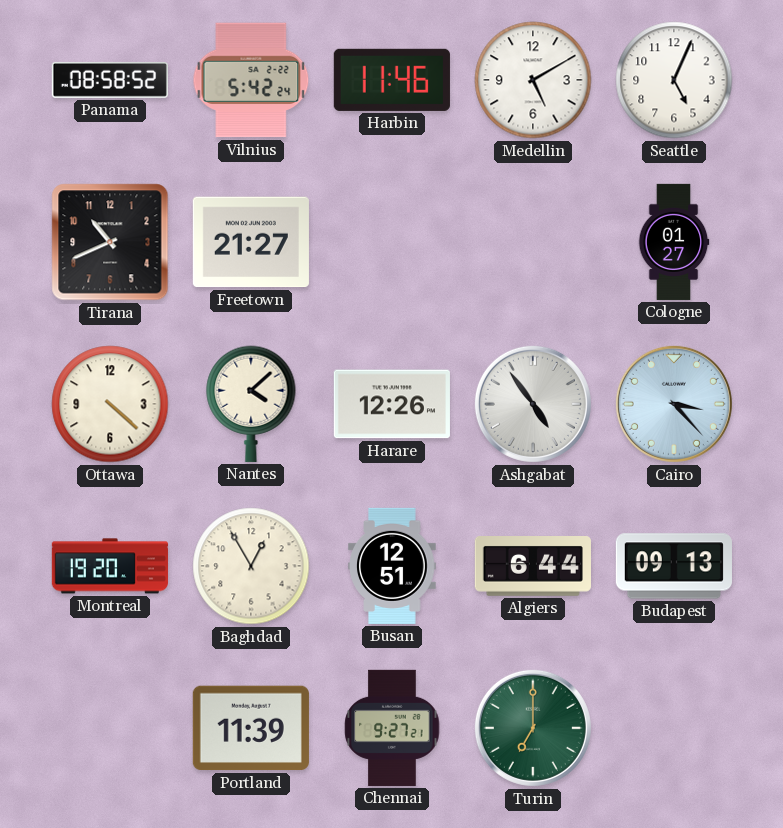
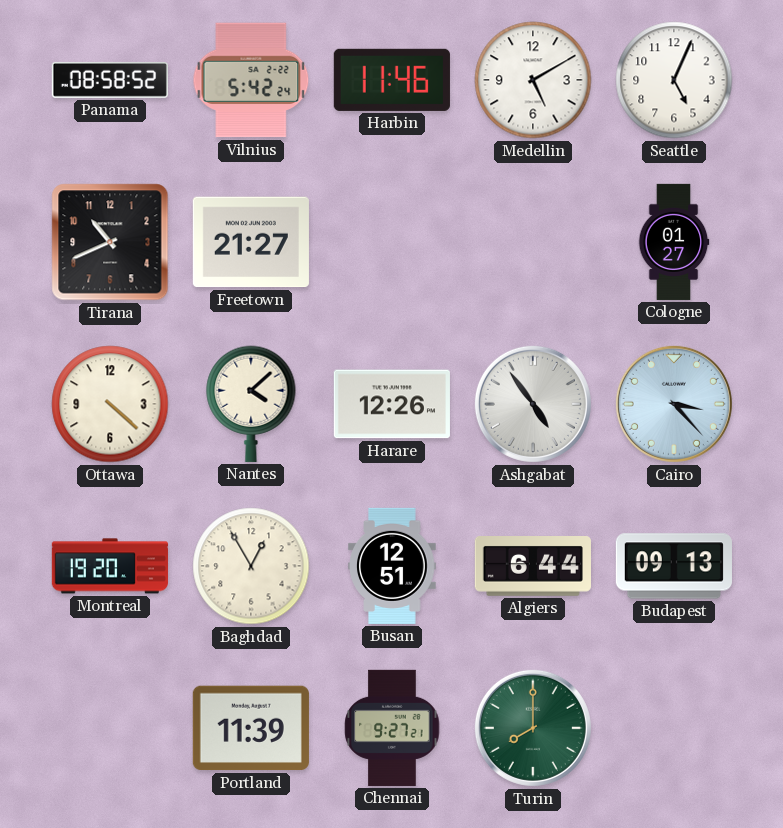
Turin: 7:00 -> 8:00 (533, 728)
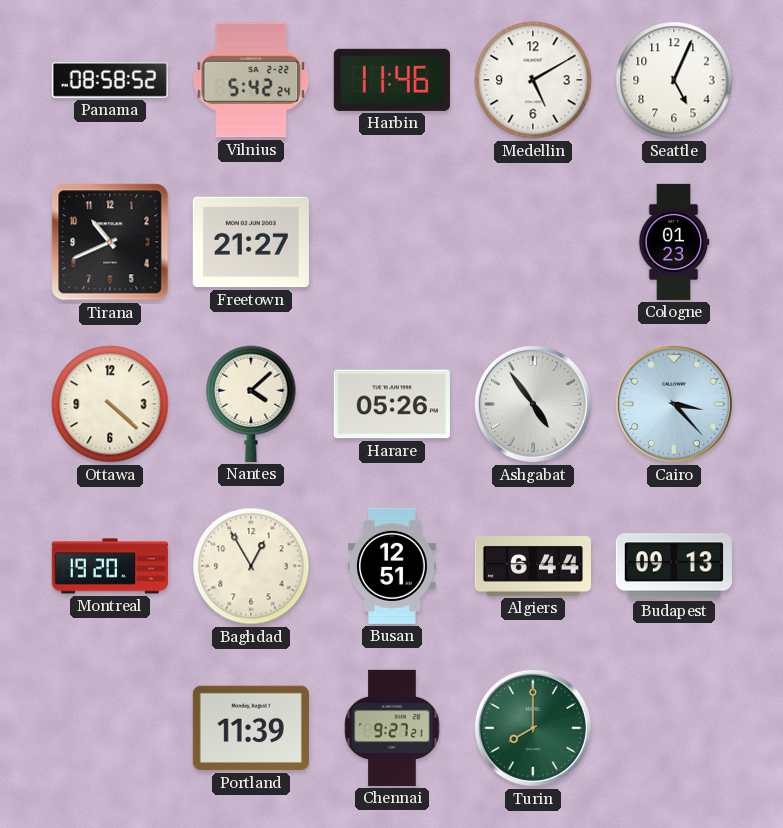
Cologne: 01:27 -> 01:23 (674, 242)
Harare: 12:26 -> 05:26 (392, 404)
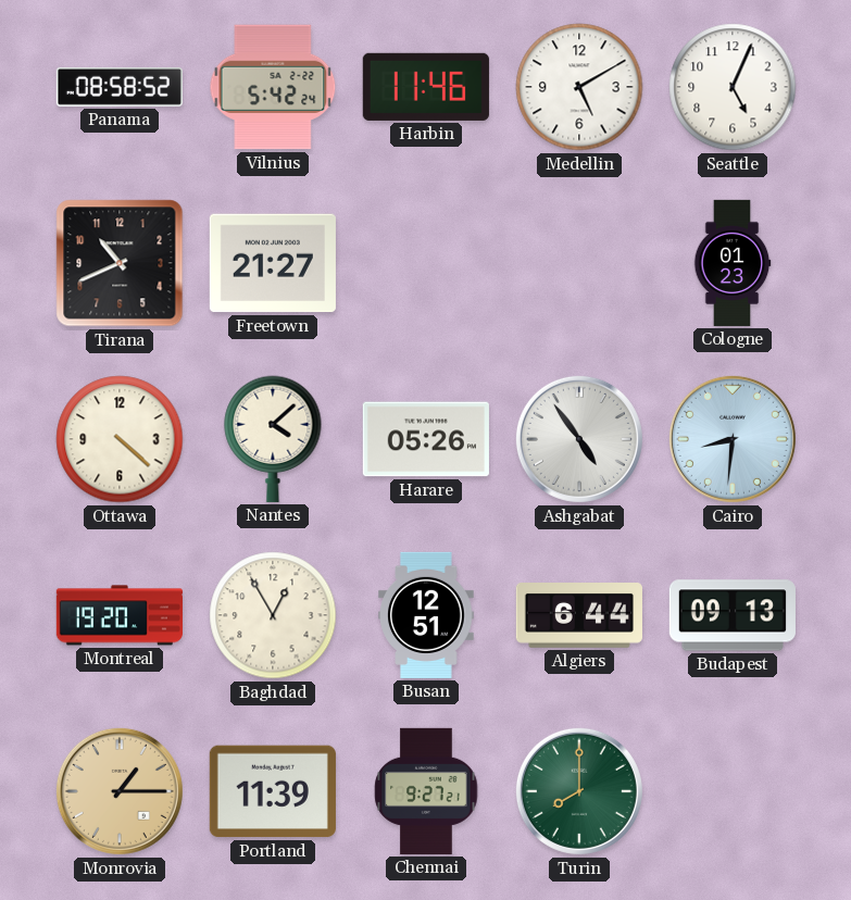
Cairo: 3:23 -> 8:31 (733, 439)
Monrovia: none -> 1:15 (120, 791)
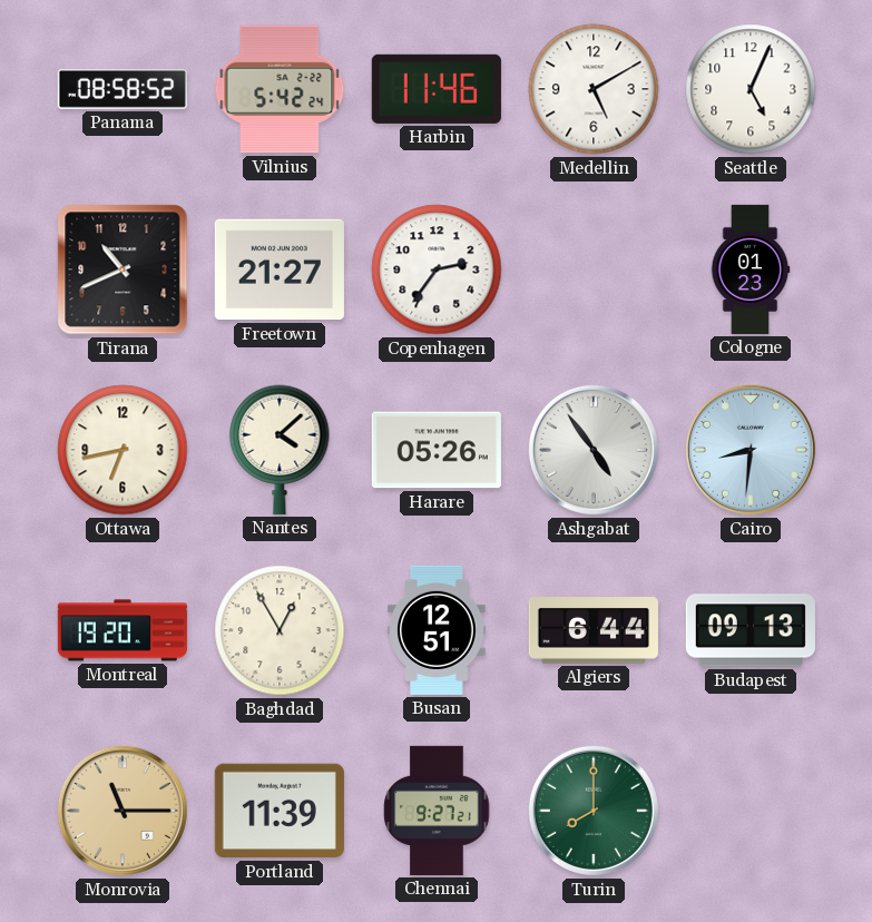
Copenhagen: none -> 2:36 (437, 269)
Ottawa: 4:22 -> 6:43 (123, 450)
Monrovia: 1:15 -> 11:15 (123, 811)
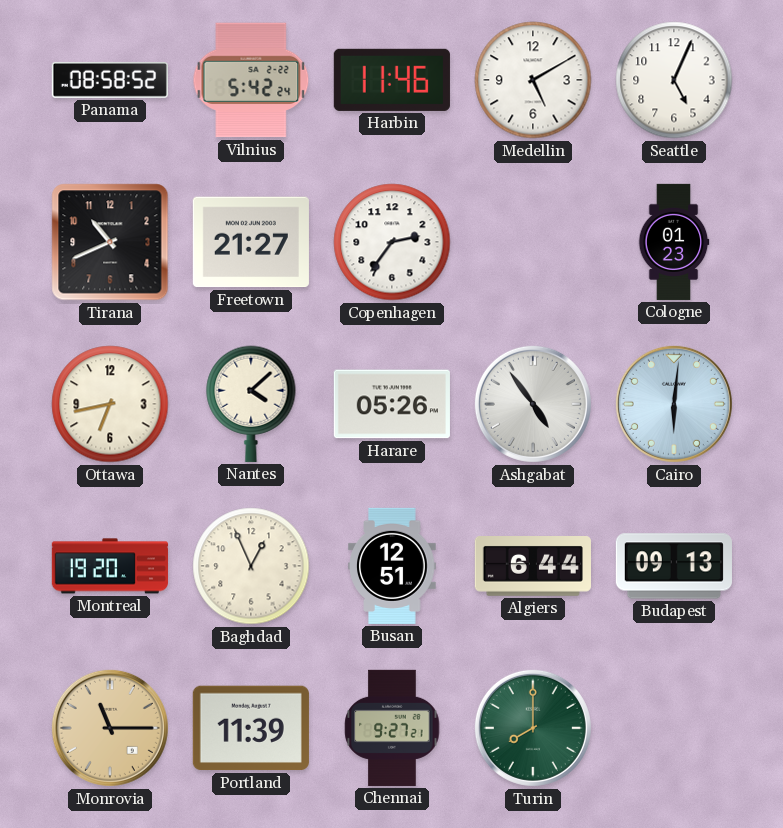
Cairo: 8:31 -> 6:01 (674, 404)
Baghdad: 12:55 -> 12:56 (251, 566)
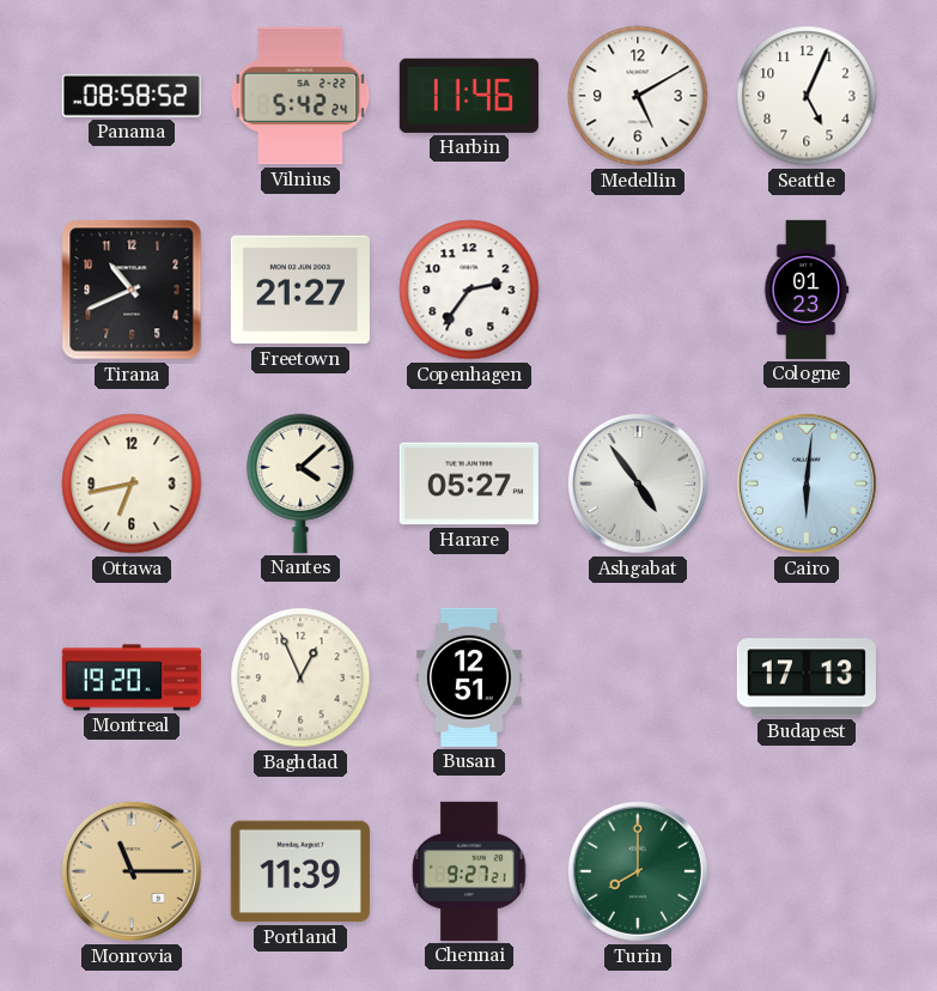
Harare: 05:26 -> 05:27 (469, 484)
Algiers: 6:44 -> none (533, 567)
Budapest: 09:13 -> 17:13 (807, 677)
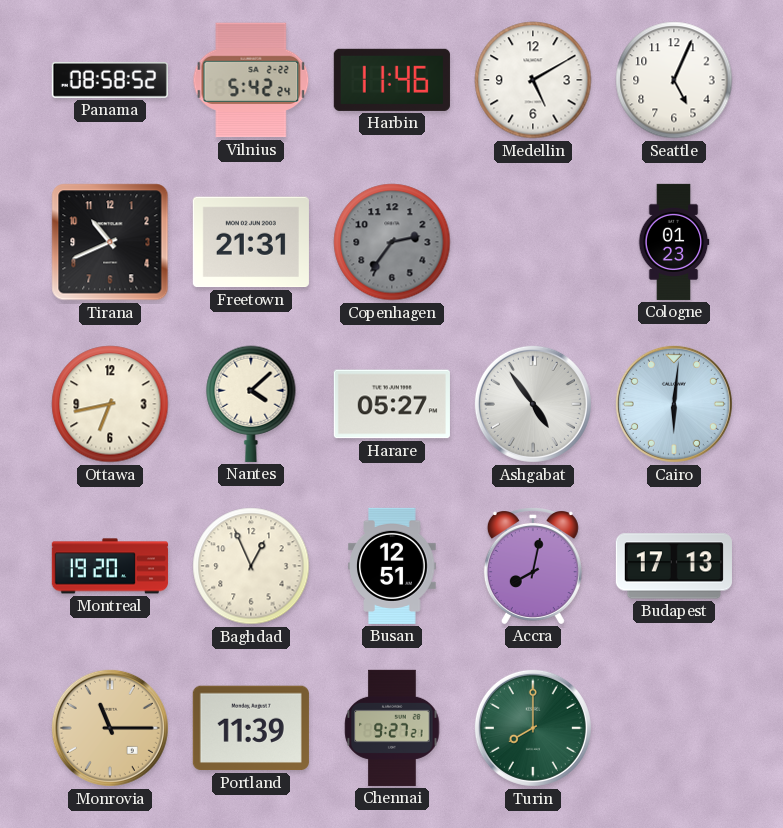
Freetown: 21:27 -> 21:31 (251, 242)
Copenhagen dial: white -> grey (392, 242)
Accra: none -> 8:02 (533, 566)
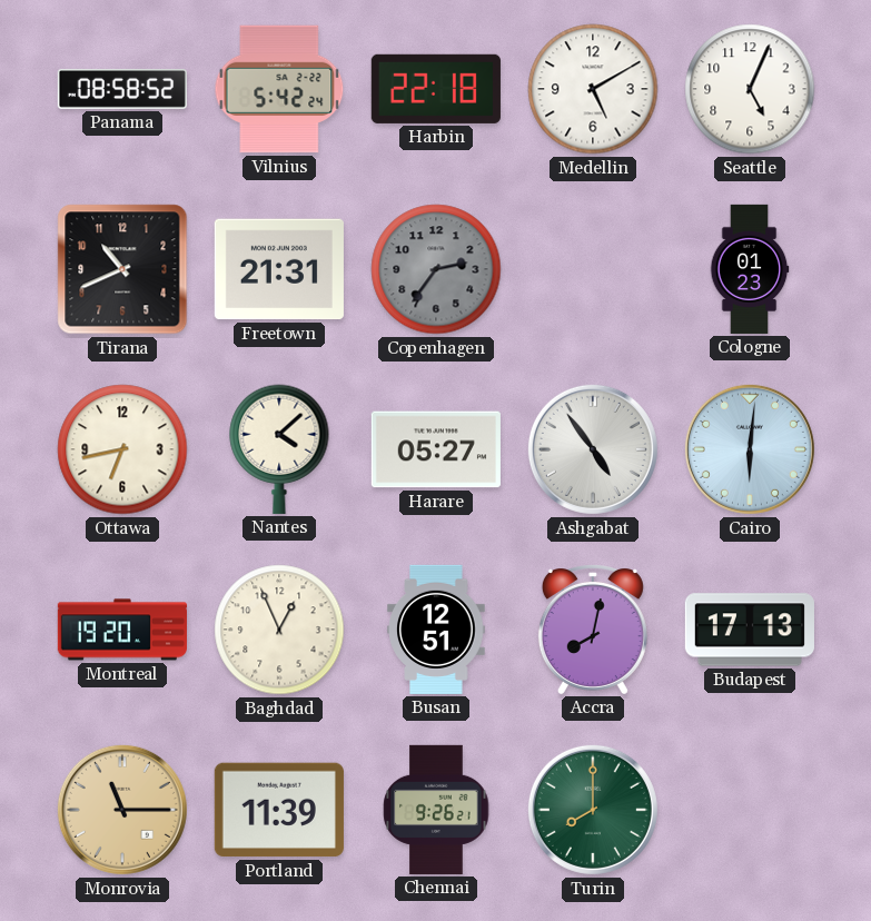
Harbin: 11:46 -> 22:18 (436, 89)
Chennai: 9:27 -> 9:26 (436, 810)
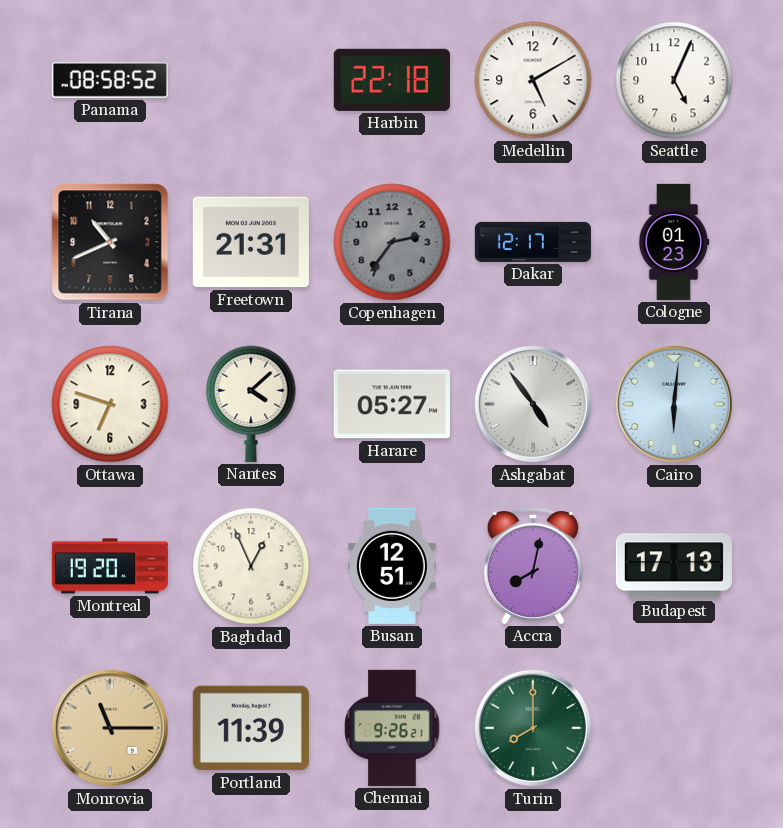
Vilnius: 5:42 -> none (279, 89)
Dakar: none -> 12:17 (533, 242)
Ottawa: 6:43 -> 6:48 (110, 404)
